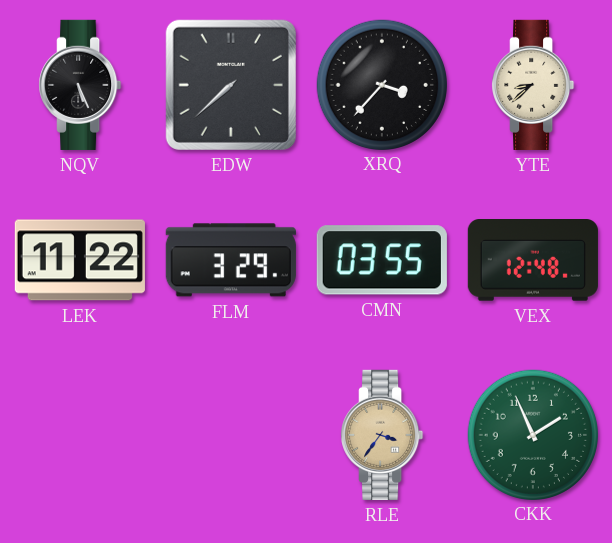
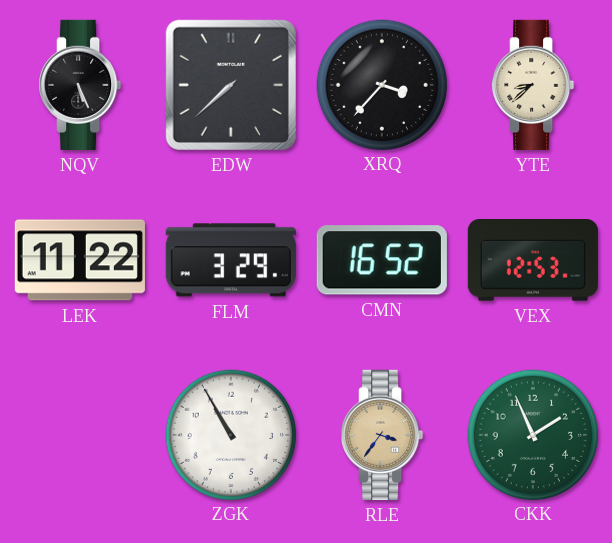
CMN: 03:55 -> 16:52 (382, 260)
VEX: 12:48 -> 12:53 (533, 261)
ZGK: none -> 10:55 (230, 434)
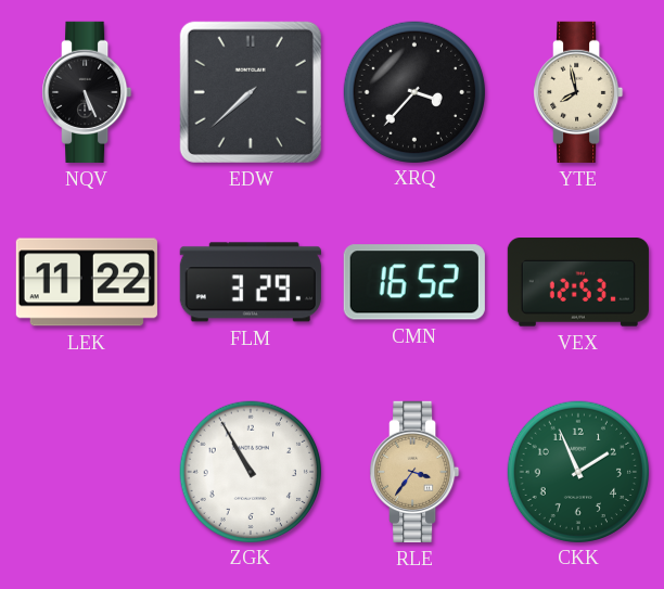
YTE: 8:38 -> 7:58 (578, 92)
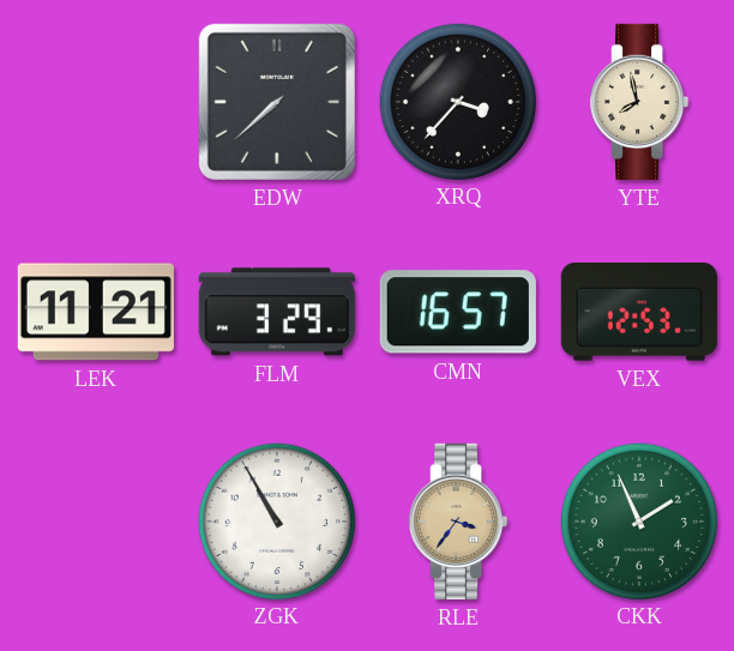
NQV: 5:26 -> none (87, 92)
LEK: 11:22 -> 11:21 (96, 312)
CMN: 16:52 -> 16:57 (458, 312)
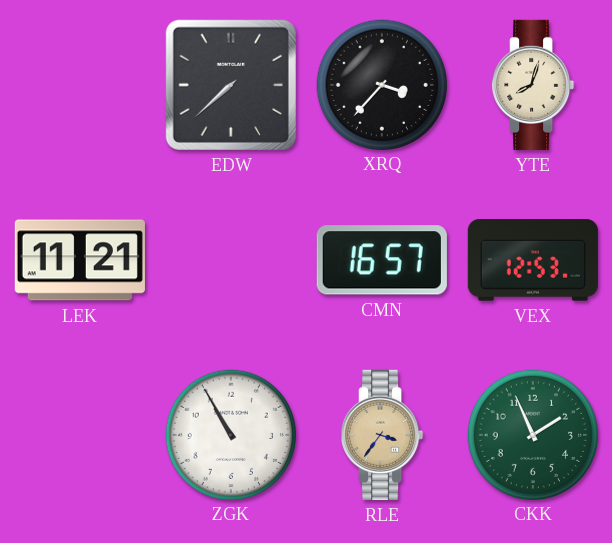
YTE: 7:58 -> 8:03 (533, 85)
FLM: 3:29 -> none (277, 312)
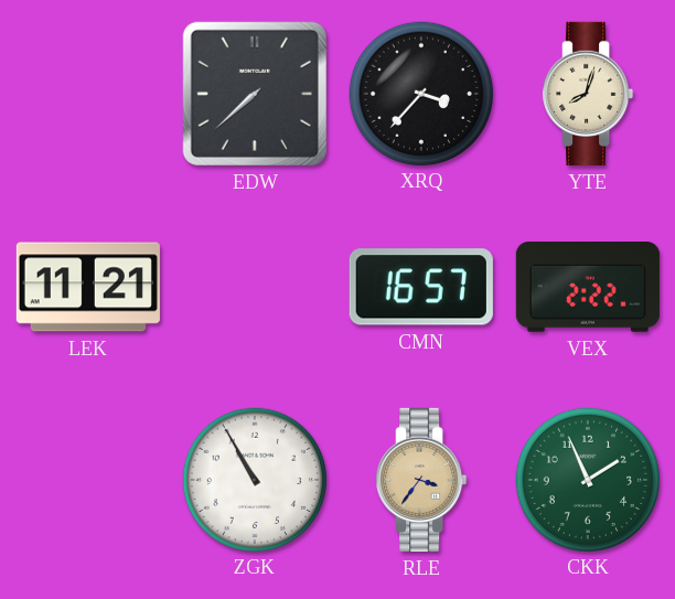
VEX: 12:53 -> 2:22 (588, 288)
